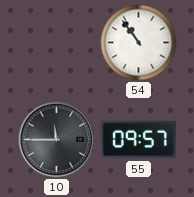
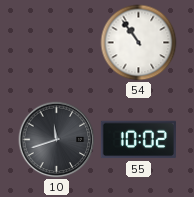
10: 11:45 -> 11:42 (57, 140)
55: 09:57 -> 10:02 (138, 140)
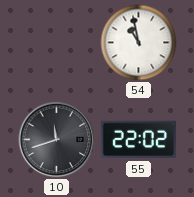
54: 10:54 -> 10:58 (139, 43)
55: 10:02 -> 22:02 (138, 140)
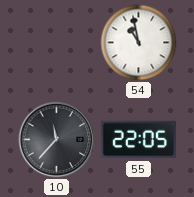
10: 11:42 -> 11:37 (57, 140)
55: 22:02 -> 22:05 (138, 140)
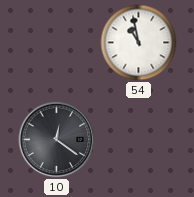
10: 11:37 -> 12:21 (57, 140)
55: 22:05 -> none (138, 140)
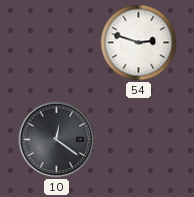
54: 10:58 -> 2:48 (139, 43)
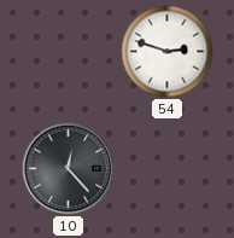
10: 12:21 -> 12:23 (69, 169)
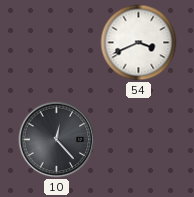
54: 2:48 -> 3:41 (139, 43)
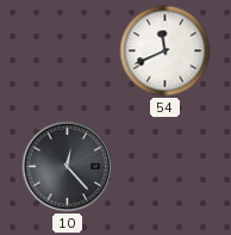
54: 3:41 -> 11:41 (166, 51)
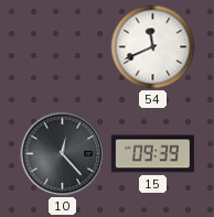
15: none -> 09:39 (152, 154)
